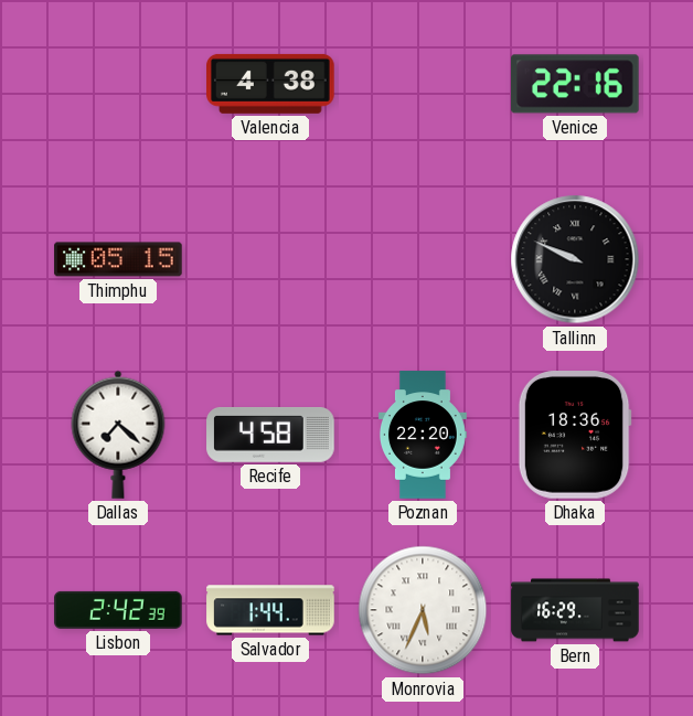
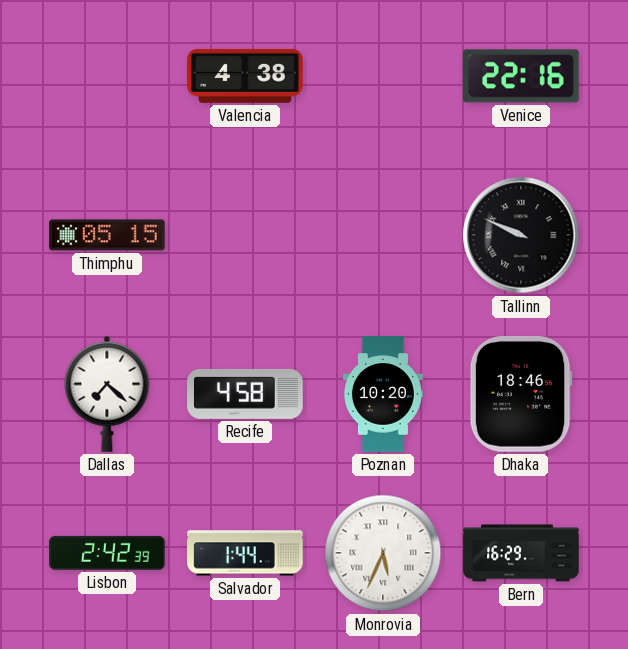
Poznan: 22:20 -> 10:20 (383, 394)
Dhaka: 18:36 -> 18:46 (521, 395)
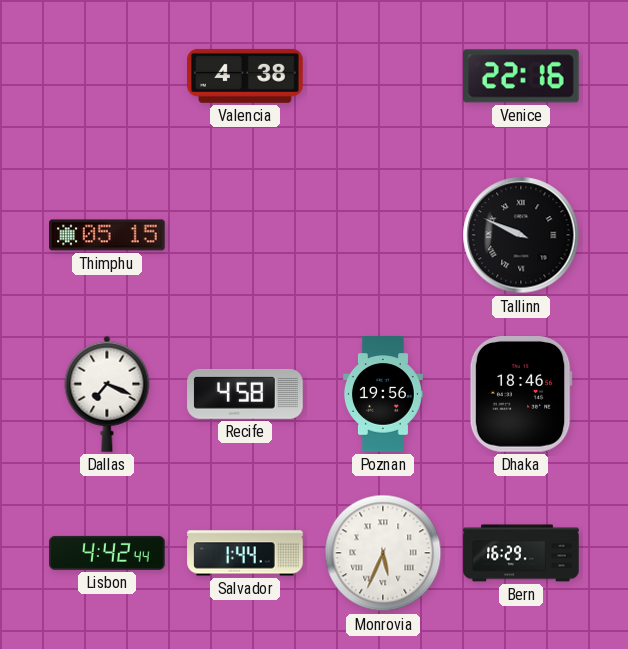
Dallas: 7:22 -> 7:19 (107, 394)
Poznan: 10:20 -> 19:56 (383, 394)
Lisbon: 2:42 -> 4:42 (107, 553)
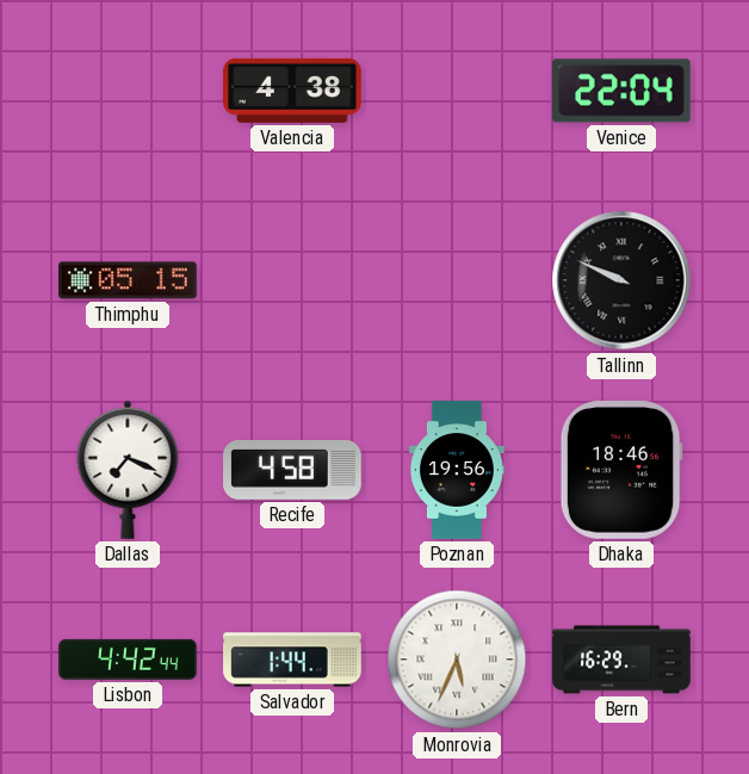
Venice: 22:16 -> 22:04 (623, 91)
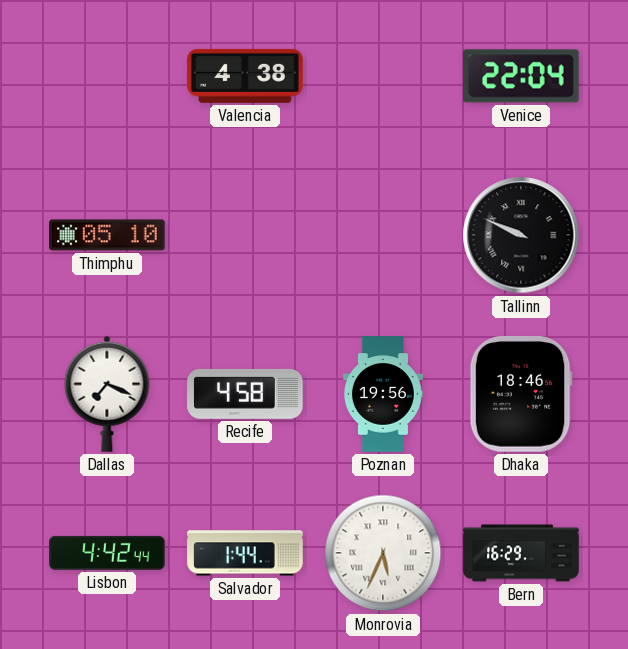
Thimphu: 05:15 -> 05:10 (107, 235)
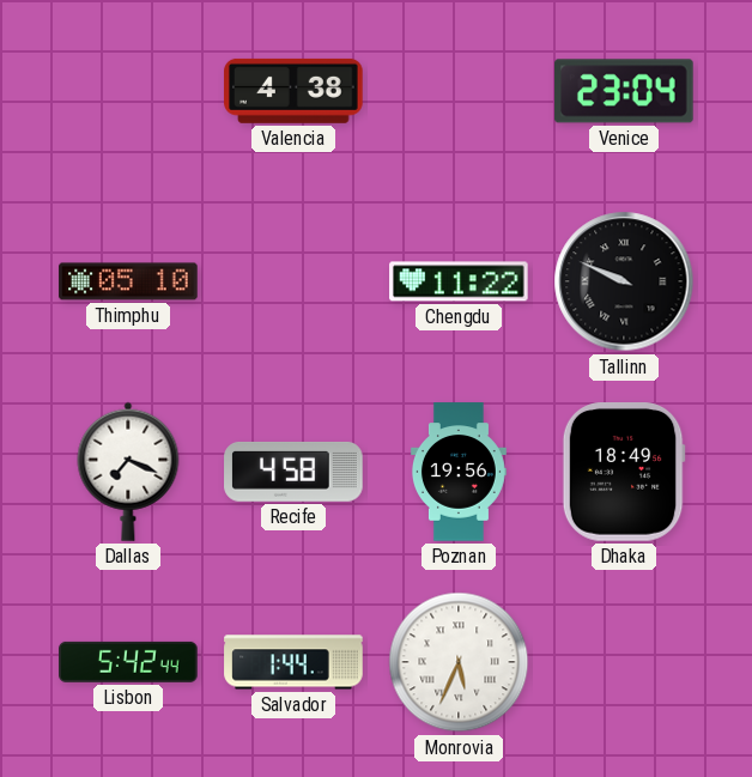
Venice: 22:04 -> 23:04 (625, 91)
Chengdu: none -> 11:22 (459, 281)
Dhaka: 18:46 -> 18:49 (624, 473)
Lisbon: 4:42 -> 5:42 (128, 662)
Bern: 16:29 -> none (521, 553)
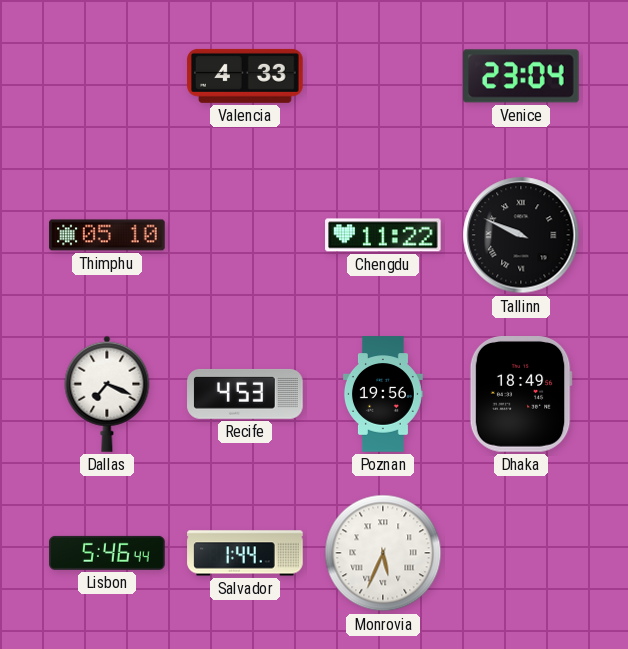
Valencia: 4:38 -> 4:33 (245, 76)
Recife: 4:58 -> 4:53 (245, 394)
Lisbon: 5:42 -> 5:46 (107, 553)
